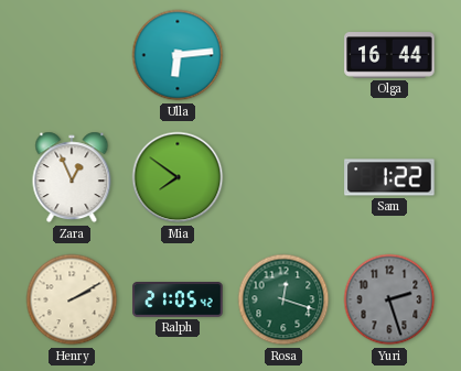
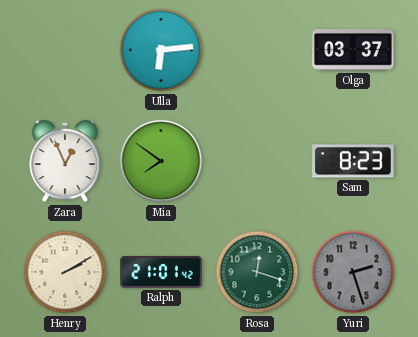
Olga: 16:44 -> 03:37 (353, 50)
Sam: 1:22 -> 8:23 (353, 161)
Ralph: 21:05 -> 21:01 (161, 273)
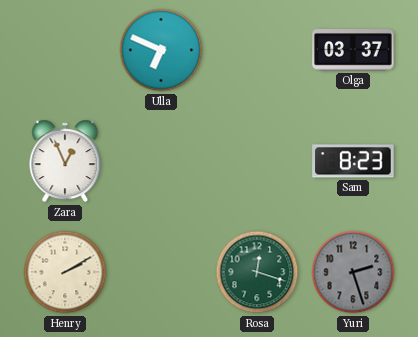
Ulla: 6:14 -> 6:49 (161, 50)
Mia: 7:51 -> none (161, 161)
Ralph: 21:01 -> none (161, 273)
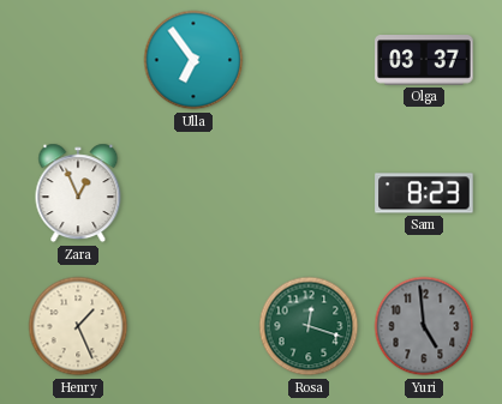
Ulla: 6:49 -> 6:54 (193, 60)
Henry: 2:10 -> 1:26 (78, 326)
Yuri: 2:27 -> 4:59 (424, 326)
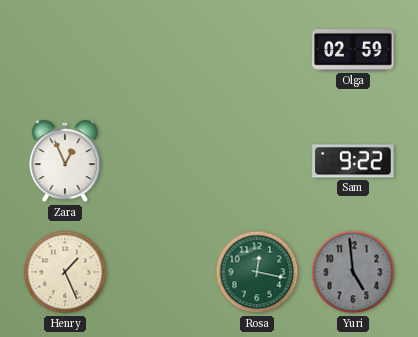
Ulla: 6:54 -> none (193, 60)
Olga: 03:37 -> 02:59 (353, 50)
Sam: 8:23 -> 9:22 (353, 161)
Rosa: 12:18 -> 12:17 (257, 272)
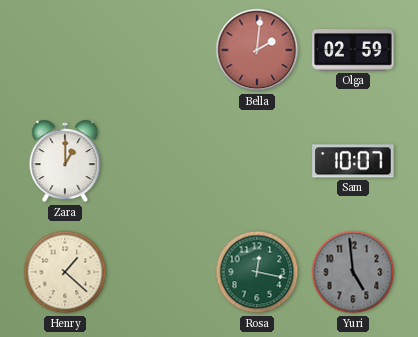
Bella: none -> 2:01 (257, 50)
Zara: 12:56 -> 1:00 (65, 161)
Sam: 9:22 -> 10:07 (353, 161)
Henry: 1:26 -> 1:22 (65, 272)
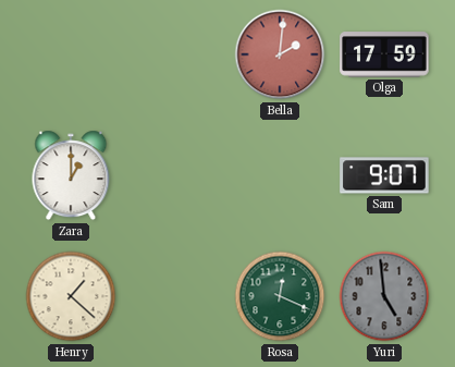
Olga: 02:59 -> 17:59 (384, 54)
Sam: 10:07 -> 9:07 (384, 175)
Rosa: 12:17 -> 12:19 (280, 296)
